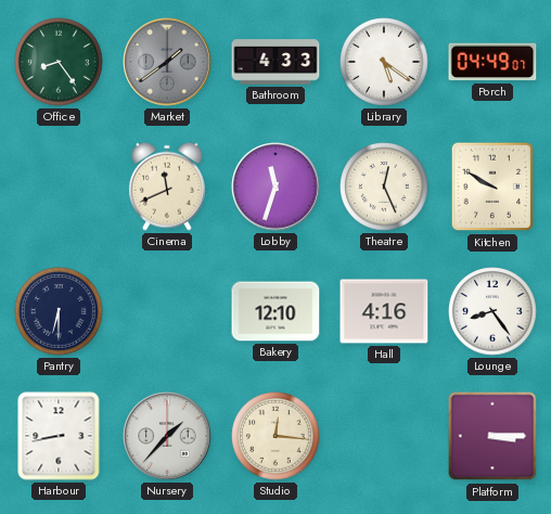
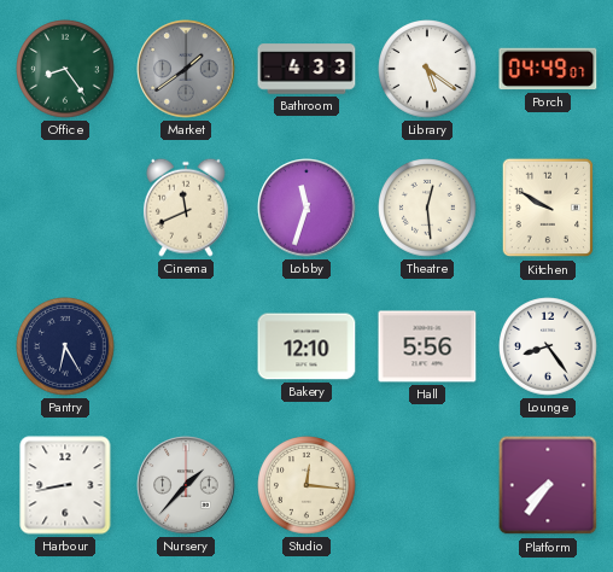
Theatre: 12:26 -> 12:29 (427, 208)
Pantry: 6:30 -> 6:25 (65, 346)
Hall: 4:16 -> 5:56 (427, 346)
Platform: 3:15 -> 7:36 (548, 485)
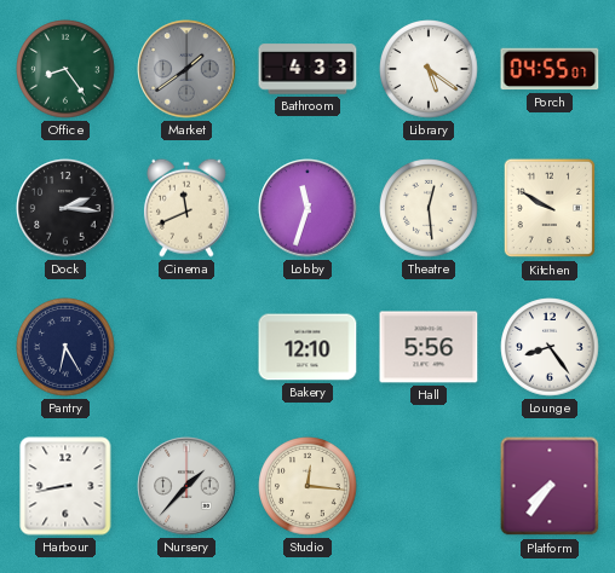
Porch: 04:49 -> 04:55 (550, 69)
Dock: none -> 2:16 (65, 208)
